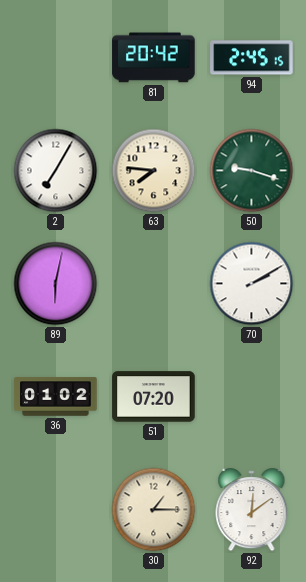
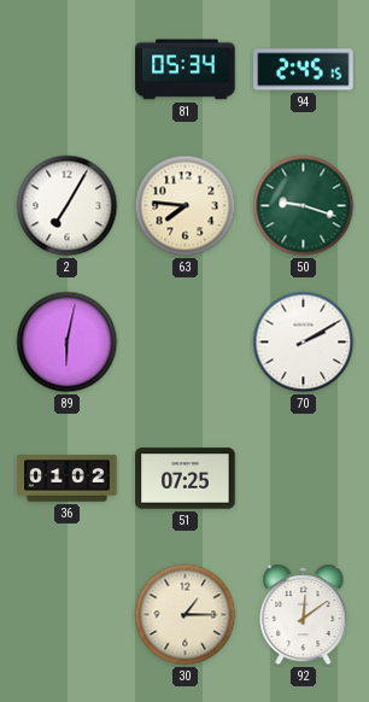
81: 20:42 -> 05:34 (186, 70)
51: 07:20 -> 07:25 (186, 479)
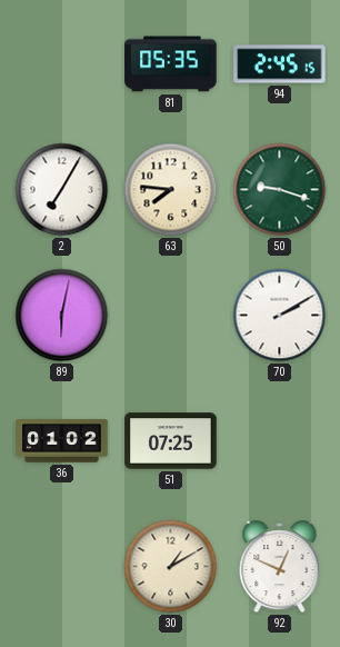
81: 05:34 -> 05:35 (171, 64)
30: 1:15 -> 1:10 (171, 567)
92: 12:09 -> 12:49 (280, 567)
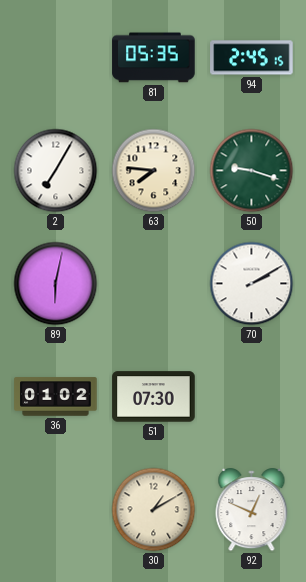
51: 07:25 -> 07:30 (154, 397)
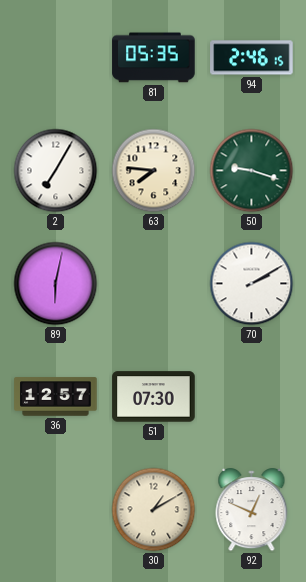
94: 2:45 -> 2:46 (252, 58)
36: 01:02 -> 12:57 (56, 397)
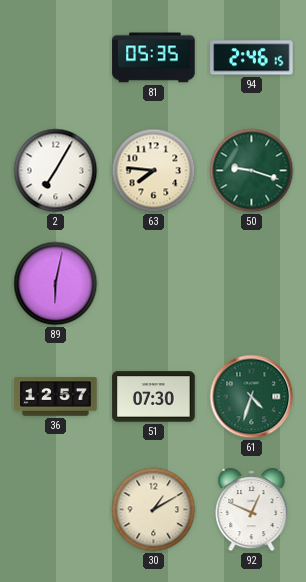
70: 2:10 -> none (252, 284)
61: none -> 4:33 (252, 397)
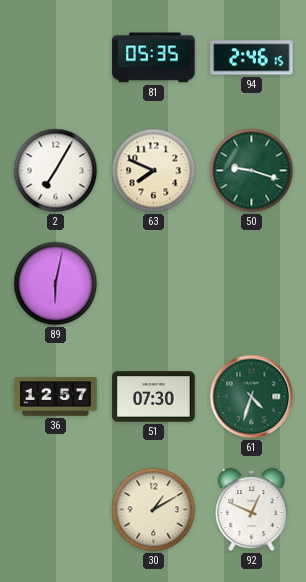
63: 7:46 -> 7:49 (154, 171)
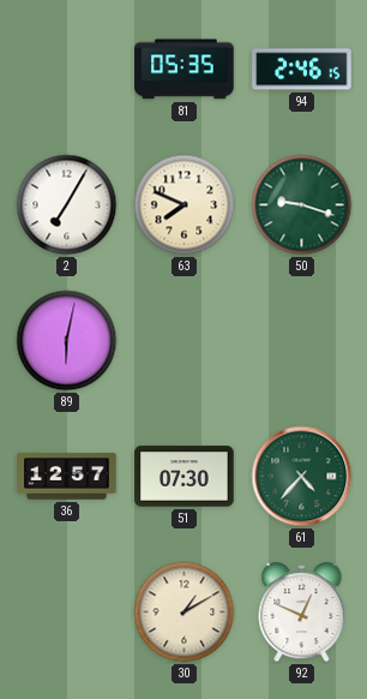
61: 4:33 -> 4:37 (302, 477)
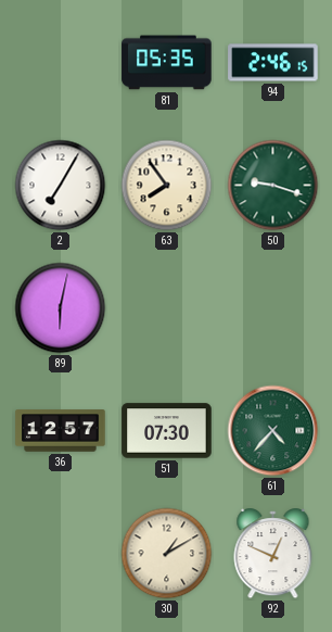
63: 7:49 -> 7:54 (167, 186)
